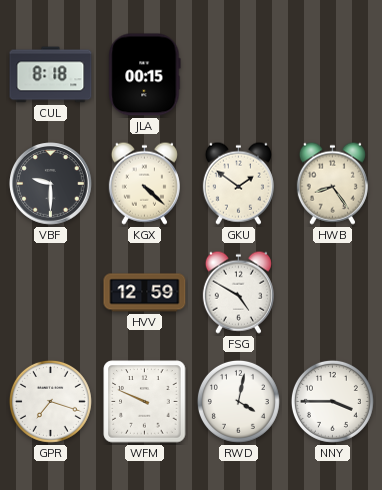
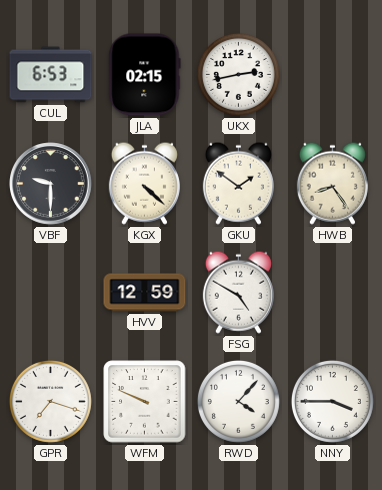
CUL: 8:18 -> 6:53 (51, 75)
JLA: 00:15 -> 02:15 (145, 75)
UKX: none -> 2:43 (238, 74)
RWD: 4:02 -> 4:07 (238, 401)
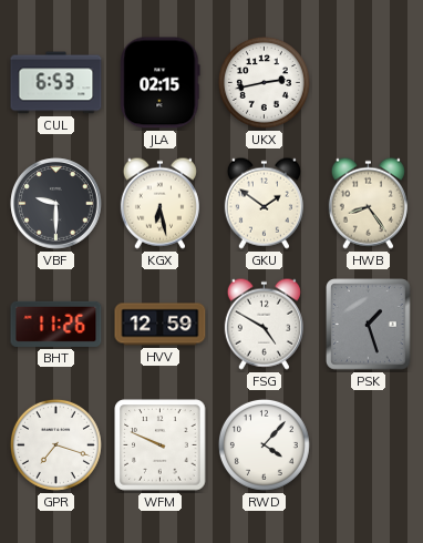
KGX: 4:22 -> 6:28 (159, 203)
BHT: none -> 11:26 (56, 324)
PSK: none -> 1:27 (369, 325)
NNY: 3:45 -> none (332, 401)
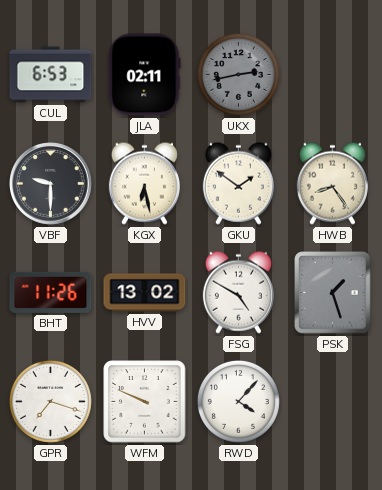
JLA: 02:15 -> 02:11 (145, 75)
UKX dial: white -> grey (238, 74)
HVV: 12:59 -> 13:02 (145, 293)
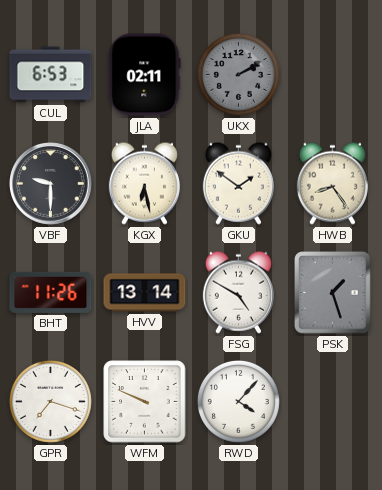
UKX: 2:43 -> 2:10 (238, 74)
HVV: 13:02 -> 13:14 (145, 293)
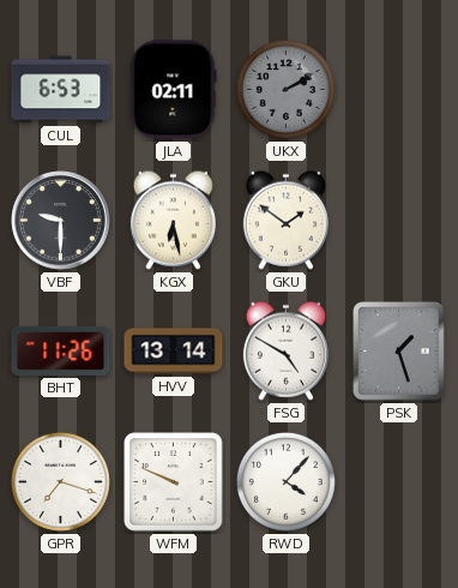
HWB: 8:24 -> none (332, 183)
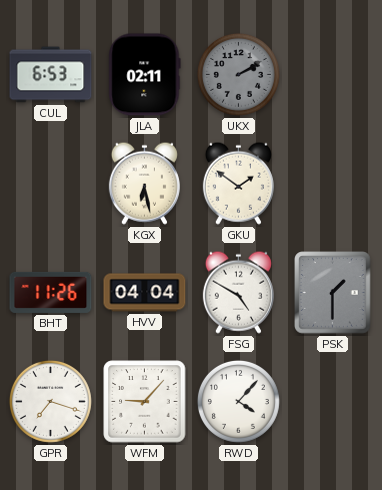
VBF: 9:30 -> none (61, 221)
HVV: 13:14 -> 04:04 (145, 293)
PSK: 1:27 -> 1:30 (333, 293)
WFM: 9:49 -> 9:07 (145, 402)
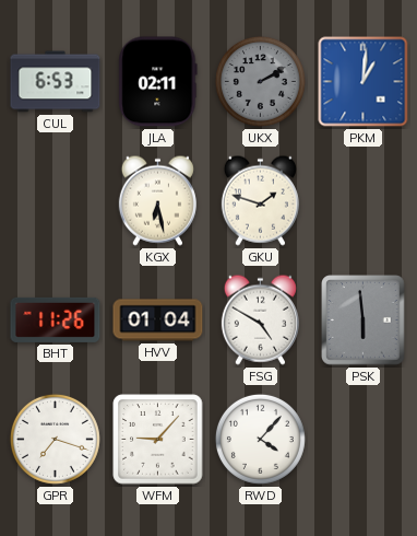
PKM: none -> 1:01 (364, 82)
GKU: 1:51 -> 1:48 (260, 200)
HVV: 04:04 -> 01:04 (158, 321)
PSK: 1:30 -> 5:59 (364, 321)
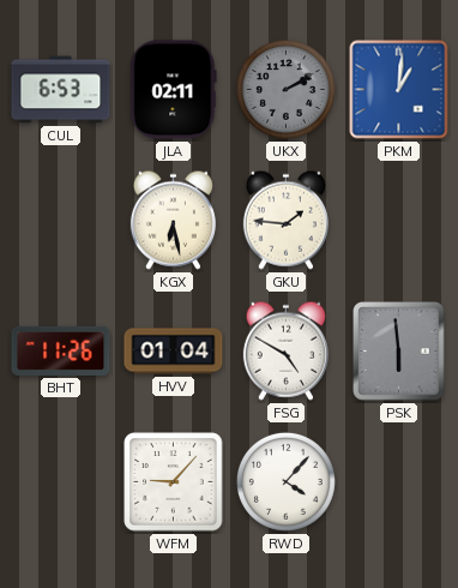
GKU: 1:48 -> 1:46 (285, 220)
GPR: 7:18 -> none (55, 439)
